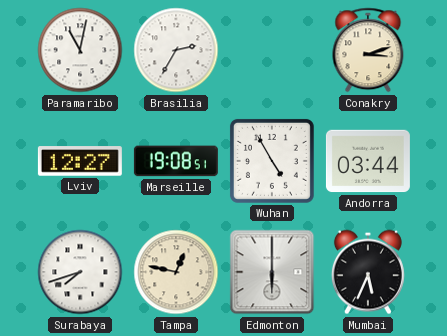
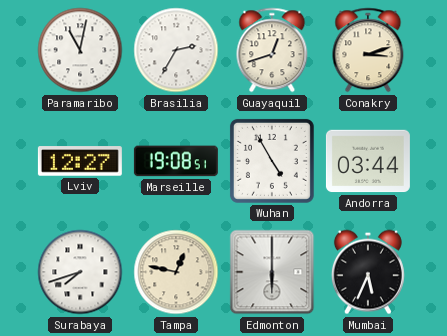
Guayaquil: none -> 12:42 (272, 50)
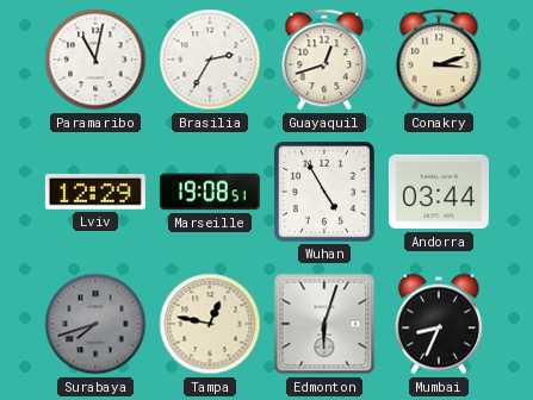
Lviv: 12:27 -> 12:29 (95, 192)
Surabaya dial: white -> grey (95, 324)
Edmonton: 6:00 -> 6:03 (324, 324)
Mumbai: 5:34 -> 8:34 (439, 324)
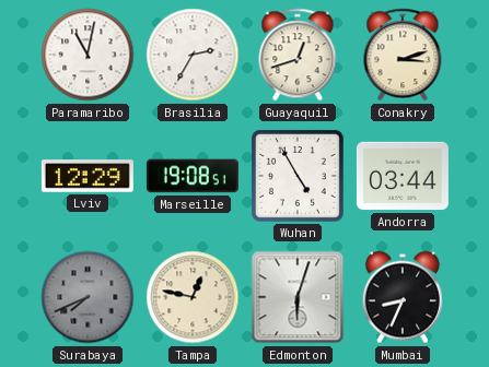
Surabaya: 7:42 -> 7:41 (88, 297)
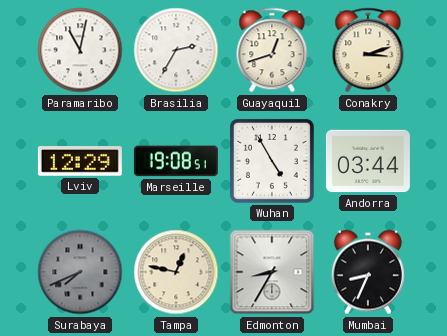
Edmonton: 6:03 -> 8:35 (272, 272)
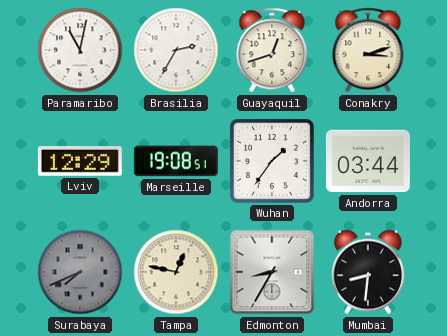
Wuhan: 4:55 -> 1:36 (272, 161)
Mumbai: 8:34 -> 8:31 (368, 272)
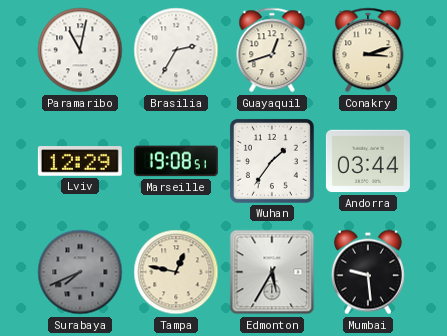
Edmonton: 8:35 -> 5:35 (272, 272)
Mumbai: 8:31 -> 9:29 (368, 272)
